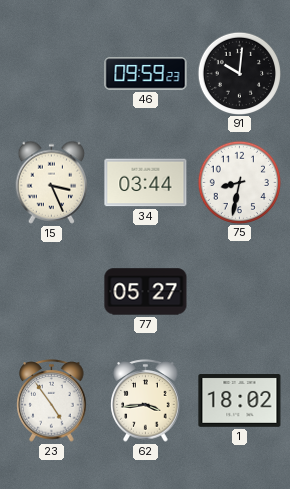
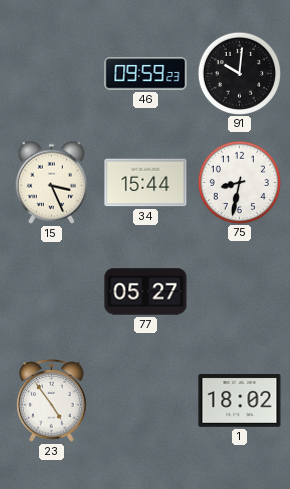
34: 03:44 -> 15:44 (146, 183)
62: 3:44 -> none (146, 401)
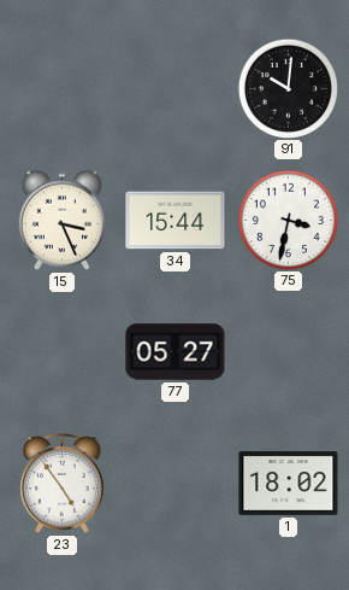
46: 09:59 -> none (146, 74)
75: 8:32 -> 3:32 (288, 220)
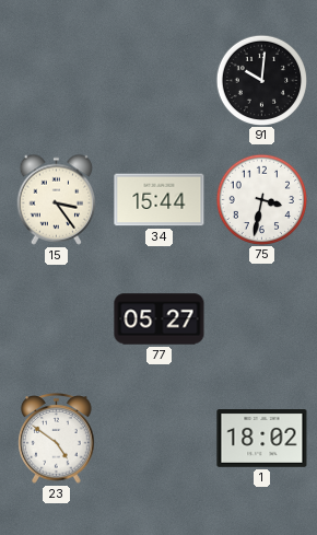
15: 3:26 -> 3:24 (57, 199)
23: 4:54 -> 4:51 (57, 439)
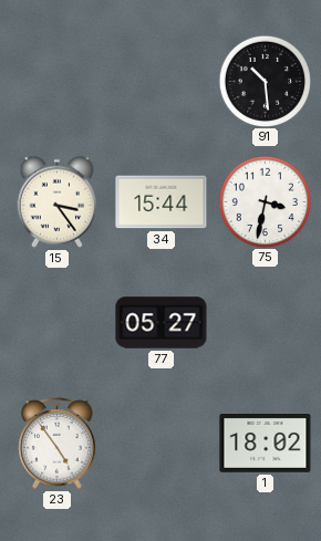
91: 10:01 -> 10:29 (265, 81)
23: 4:51 -> 4:54 (58, 444)
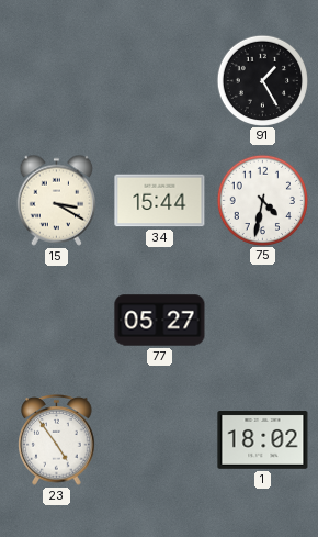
91: 10:29 -> 1:25 (262, 80)
15: 3:24 -> 3:20 (57, 200)
75: 3:32 -> 4:32 (262, 200)
